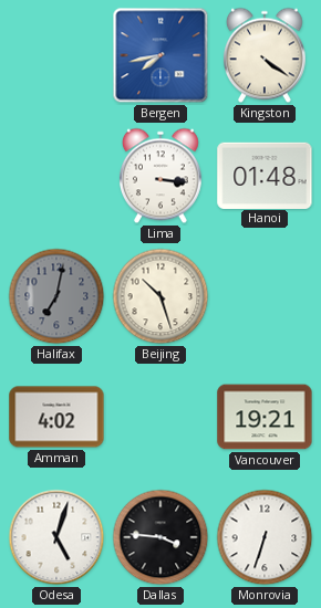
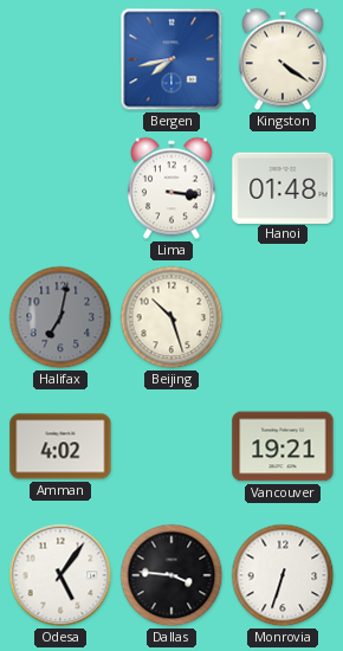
Odesa: 5:03 -> 5:06 (60, 575)
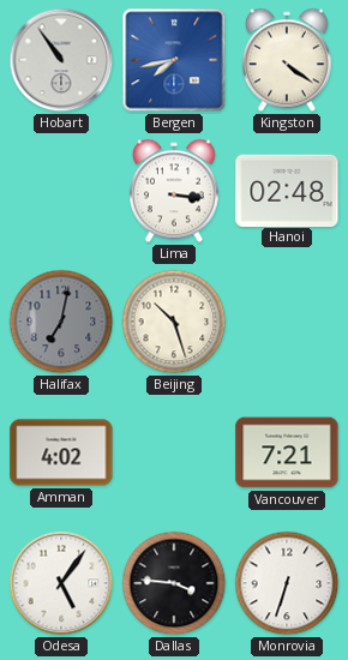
Hobart: none -> 10:54 (61, 60)
Hanoi: 01:48 -> 02:48 (287, 190)
Vancouver: 19:21 -> 7:21 (287, 452)
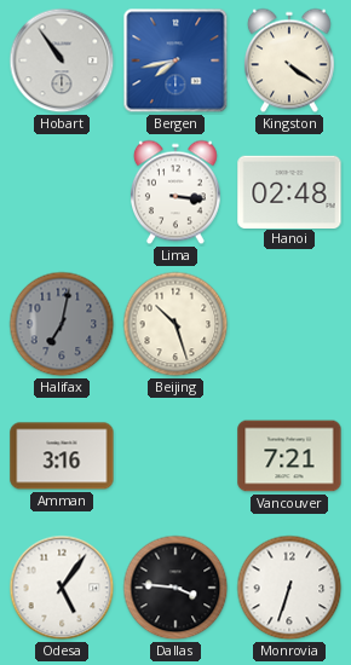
Amman: 4:02 -> 3:16 (62, 456)
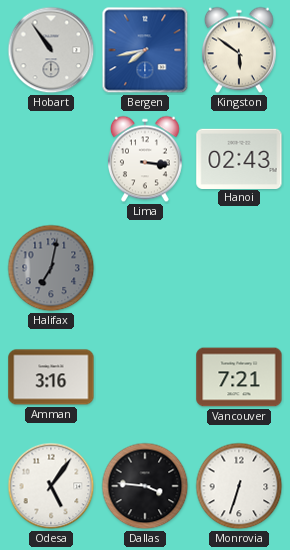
Kingston: 4:21 -> 5:51 (239, 50)
Hanoi: 02:48 -> 02:43 (239, 158)
Beijing: 10:27 -> none (175, 324)
